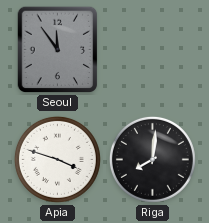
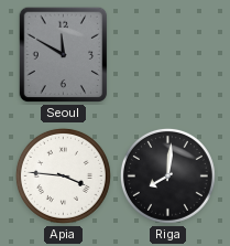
Seoul: 11:54 -> 11:50 (64, 55)
Apia: 3:48 -> 3:46 (63, 175)
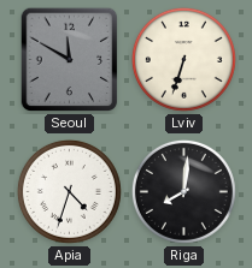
Lviv: none -> 6:33 (183, 59)
Apia: 3:46 -> 4:33 (69, 191)
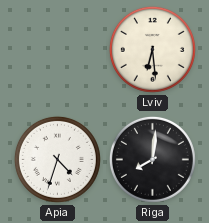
Seoul: 11:50 -> none (70, 60)
Lviv: 6:33 -> 6:29 (152, 49)
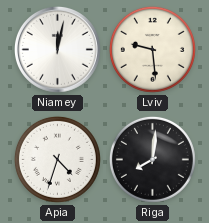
Niamey: none -> 12:02 (57, 49)
Lviv: 6:29 -> 9:29 (152, 49)
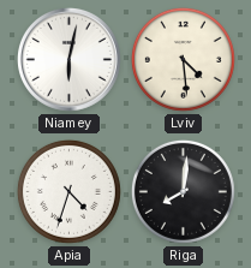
Niamey: 12:02 -> 6:02 (68, 59)
Lviv: 9:29 -> 4:29 (183, 59)
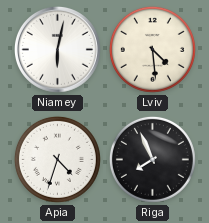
Riga: 8:01 -> 7:56 (152, 159)
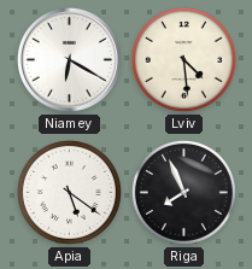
Niamey: 6:02 -> 6:20 (69, 59)
Apia: 4:33 -> 5:21 (69, 192)
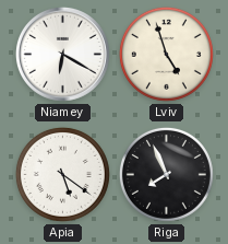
Lviv: 4:29 -> 4:57 (166, 54)
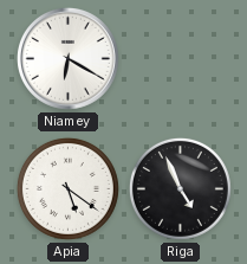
Lviv: 4:57 -> none (166, 54)
Riga: 7:56 -> 4:56 (180, 188)
